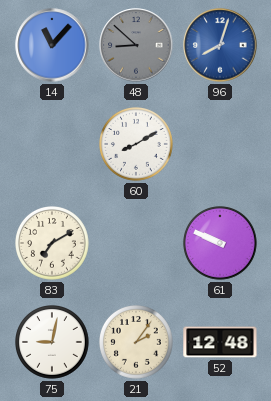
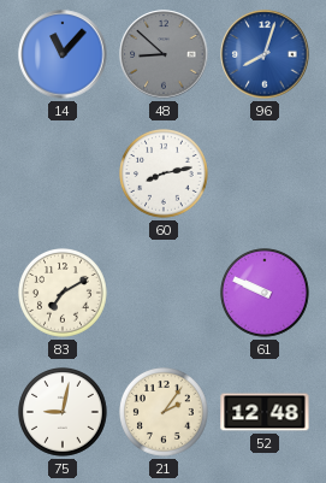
60: 8:10 -> 8:13 (165, 175)
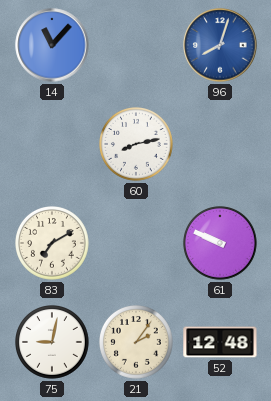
48: 8:52 -> none (164, 54)
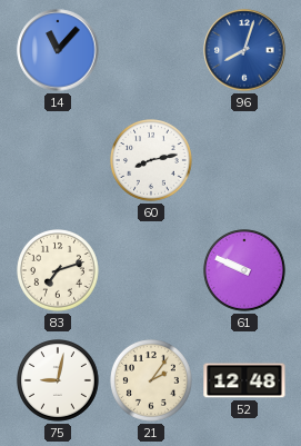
83: 7:10 -> 7:12 (59, 271)
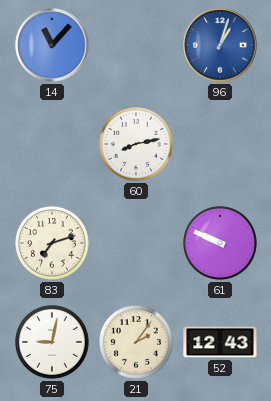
96: 8:03 -> 1:03 (220, 45)
52: 12:48 -> 12:43 (220, 342)
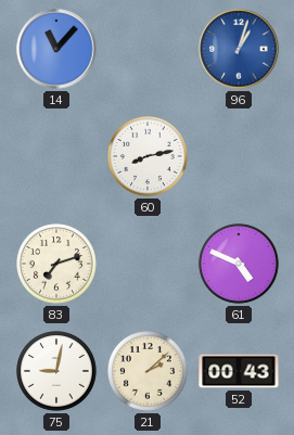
61: 9:49 -> 4:49 (240, 265)
21: 2:06 -> 2:08 (149, 372)
52: 12:43 -> 00:43 (239, 371)
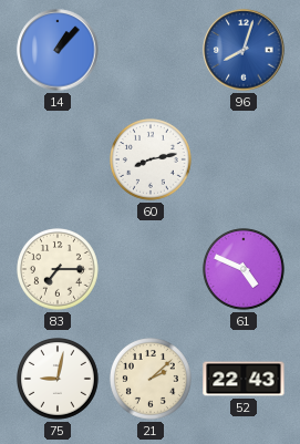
14: 11:07 -> 1:07 (58, 50)
96: 1:03 -> 8:03 (244, 50)
83: 7:12 -> 7:15 (59, 270)
52: 00:43 -> 22:43 (244, 379)
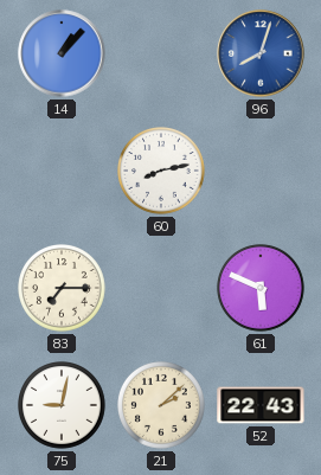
61: 4:49 -> 5:49 (262, 289)
